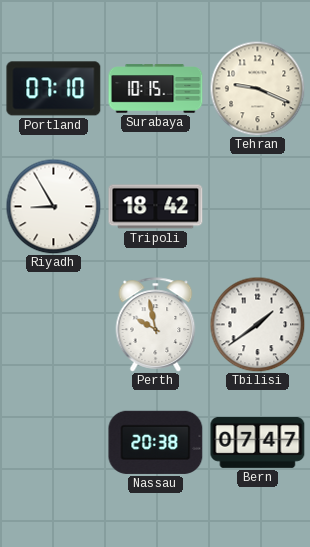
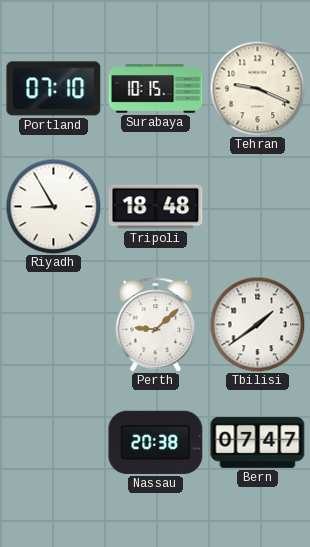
Tripoli: 18:42 -> 18:48 (156, 207)
Perth: 9:58 -> 9:08 (156, 325)
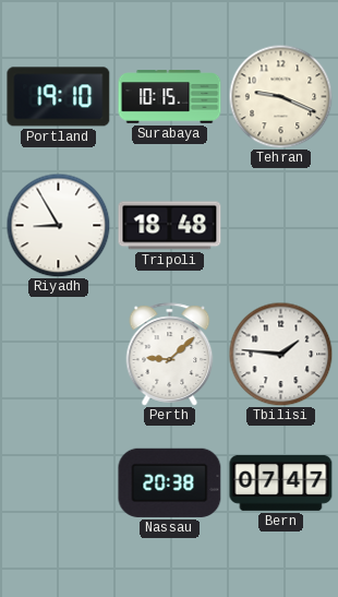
Portland: 07:10 -> 19:10 (59, 97)
Tbilisi: 1:39 -> 1:46 (280, 354)
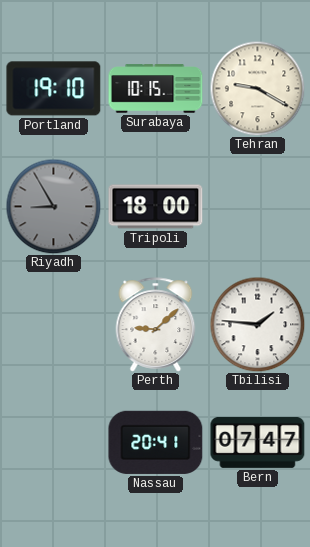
Tehran: 9:19 -> 9:20 (257, 88)
Riyadh dial: white -> grey (53, 206)
Tripoli: 18:48 -> 18:00 (156, 207)
Nassau: 20:38 -> 20:41 (156, 442)
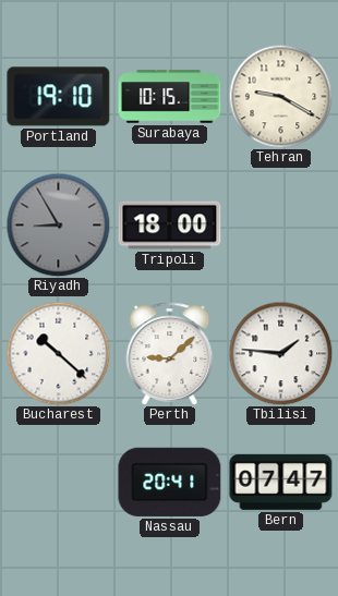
Bucharest: none -> 10:22 (58, 353)
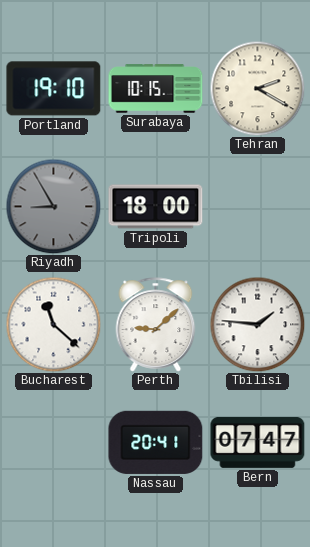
Tehran: 9:20 -> 2:20 (257, 88)
Bucharest: 10:22 -> 11:22 (53, 324)
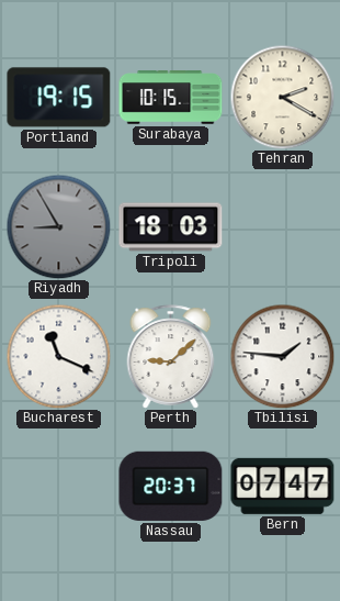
Portland: 19:10 -> 19:15 (59, 98)
Tripoli: 18:00 -> 18:03 (171, 227)
Bucharest: 11:22 -> 11:19 (58, 356)
Nassau: 20:41 -> 20:37 (171, 486)
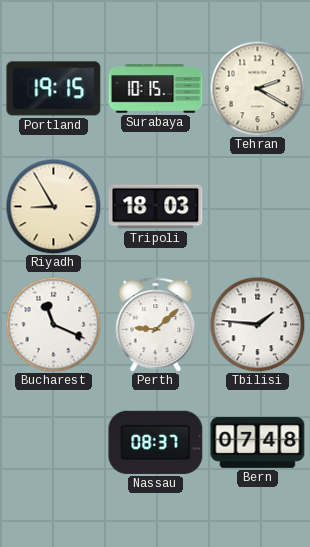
Riyadh dial: grey -> cream (53, 206)
Nassau: 20:37 -> 08:37 (156, 442)
Bern: 07:47 -> 07:48 (258, 442)
